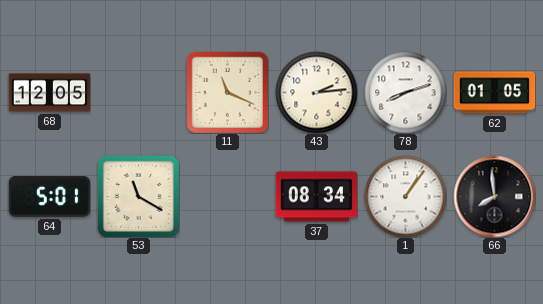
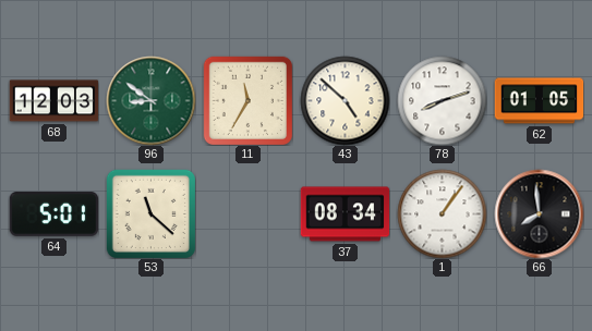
68: 12:05 -> 12:03 (53, 101)
96: none -> 8:51 (150, 100)
11: 11:19 -> 11:35 (247, 100)
43: 2:14 -> 4:52 (345, 100)
53: 11:20 -> 11:22 (150, 213)
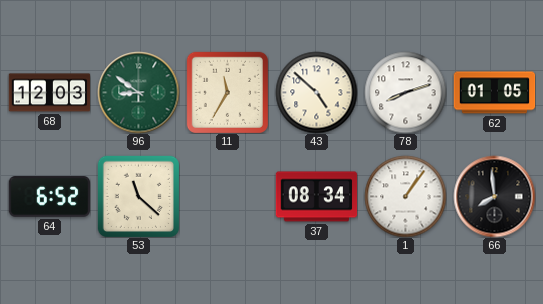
64: 5:01 -> 6:52 (49, 197)
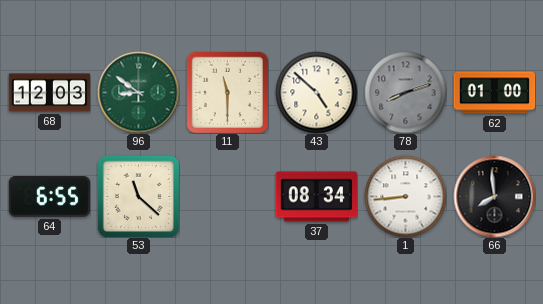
11: 11:35 -> 11:30 (227, 92)
78 dial: white -> grey (405, 92)
62: 01:05 -> 01:00 (494, 93)
64: 6:52 -> 6:55 (49, 197)
1: 1:06 -> 8:44 (405, 196)
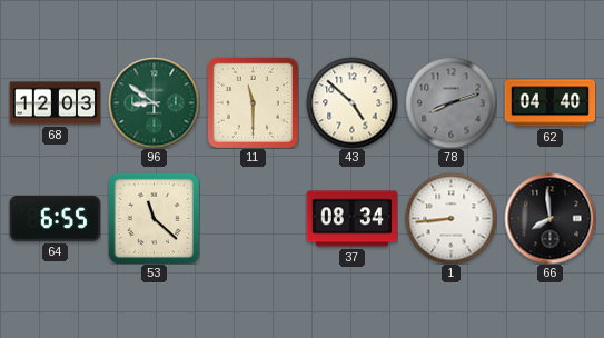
62: 01:00 -> 04:40 (549, 103)
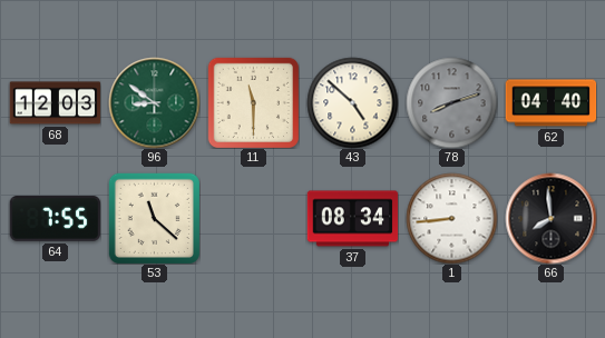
64: 6:55 -> 7:55 (55, 219)
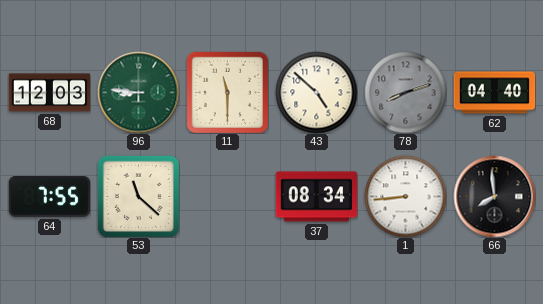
96: 8:51 -> 8:46 (138, 92)
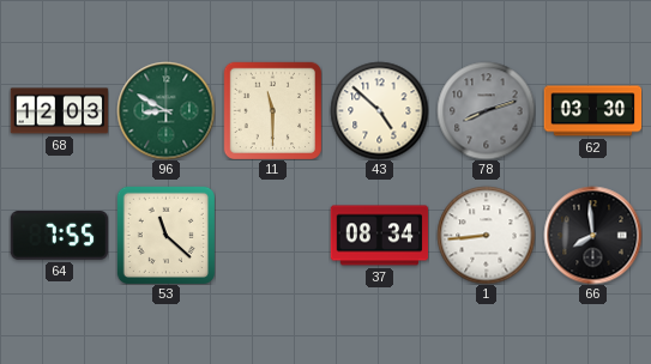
96: 8:46 -> 8:50 (165, 110)
62: 04:40 -> 03:30 (592, 111)
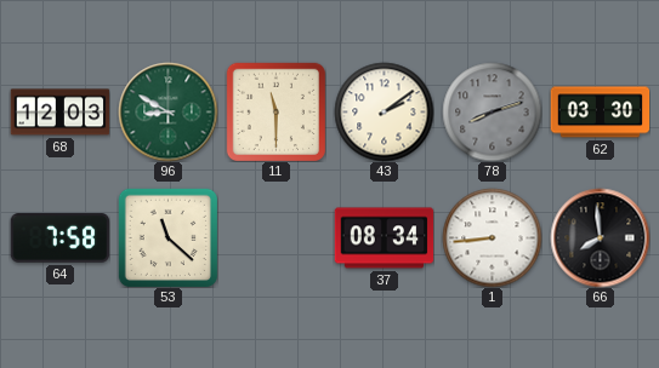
43: 4:52 -> 2:09 (384, 111)
64: 7:55 -> 7:58 (59, 238)
